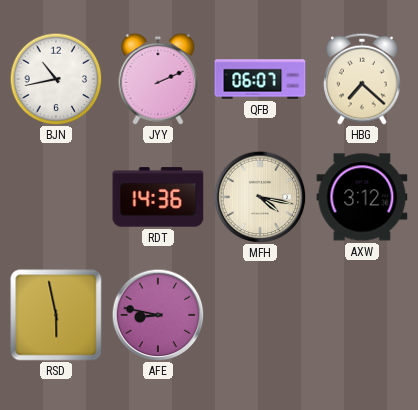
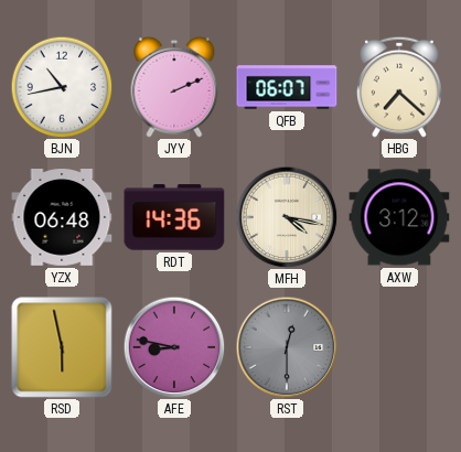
YZX: none -> 06:48 (62, 218)
RST: none -> 12:30 (287, 347)
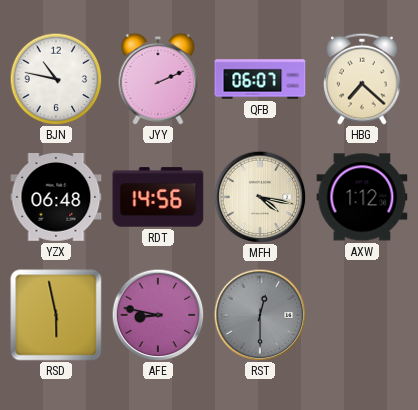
BJN: 10:43 -> 10:47 (56, 79)
RDT: 14:36 -> 14:56 (158, 197)
AXW: 3:12 -> 1:12 (362, 197)
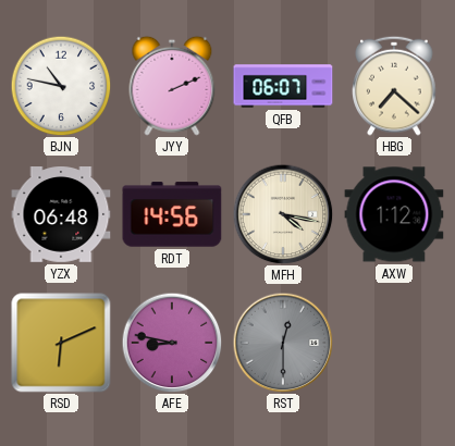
RSD: 5:58 -> 6:11 (61, 343)
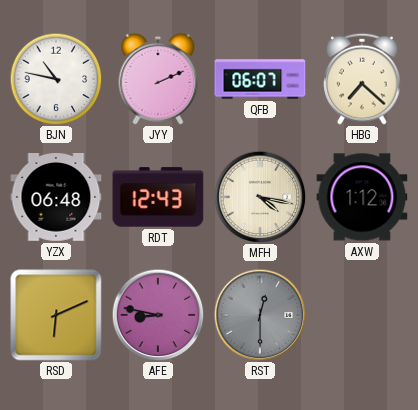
RDT: 14:56 -> 12:43 (158, 197)
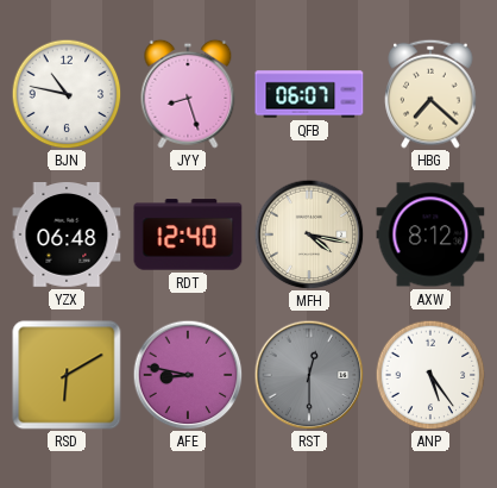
JYY: 2:11 -> 8:27 (188, 94)
RDT: 12:43 -> 12:40 (188, 234)
AXW: 1:12 -> 8:12 (430, 234)
RSD: 6:11 -> 6:10 (67, 375)
ANP: none -> 5:24 (430, 375)
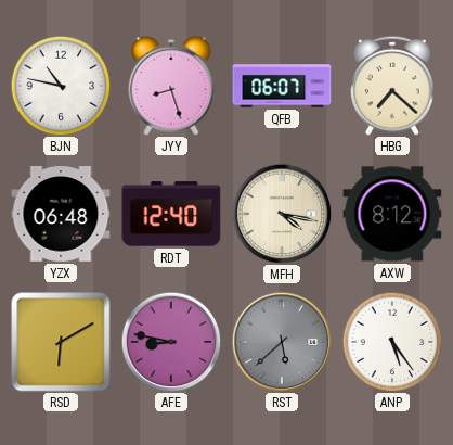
RST: 12:30 -> 5:38 (282, 342)
